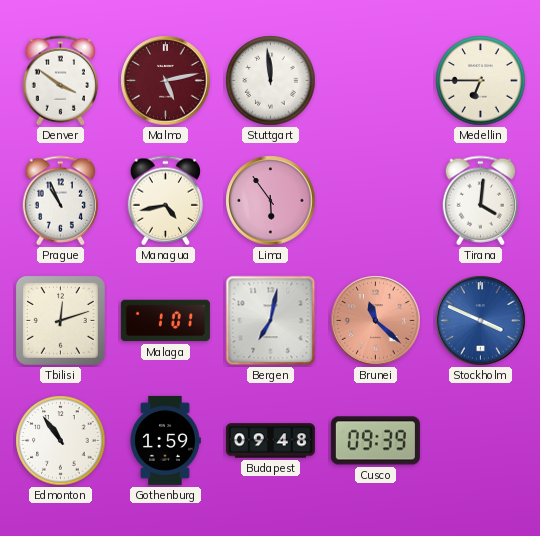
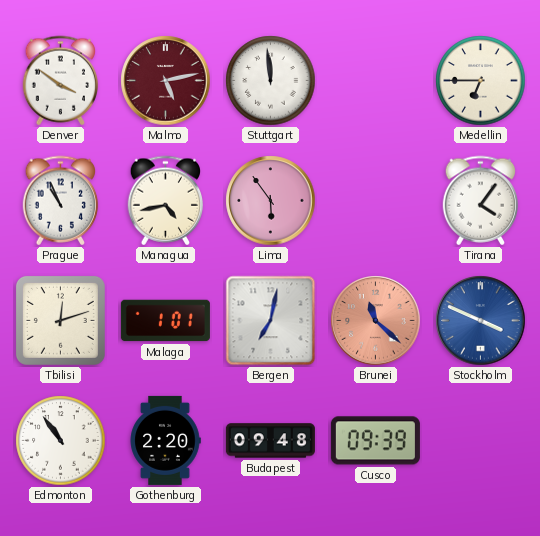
Tirana: 4:01 -> 4:06 (481, 201)
Gothenburg: 1:59 -> 2:20 (165, 440)
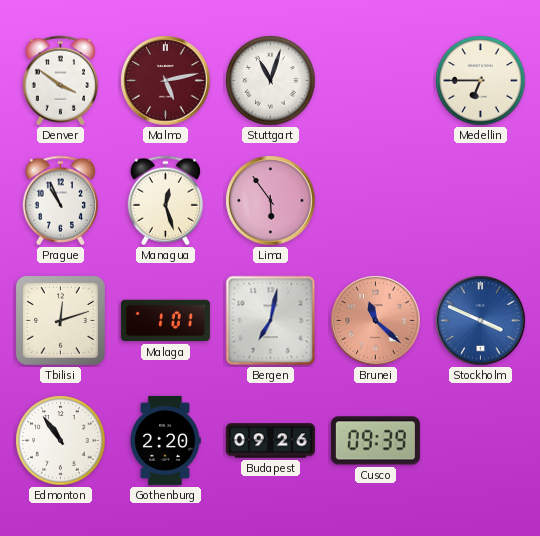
Stuttgart: 11:59 -> 11:03 (271, 81)
Managua: 4:43 -> 12:27 (166, 201)
Tirana: 4:06 -> none (481, 201)
Budapest: 09:48 -> 09:26 (270, 441)
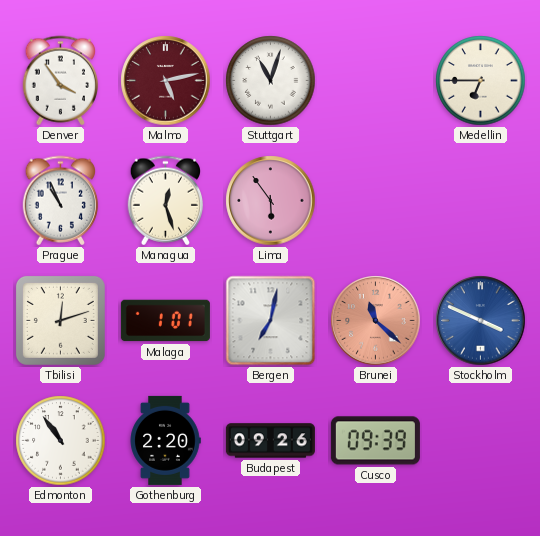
Denver: 3:51 -> 3:54 (61, 81)
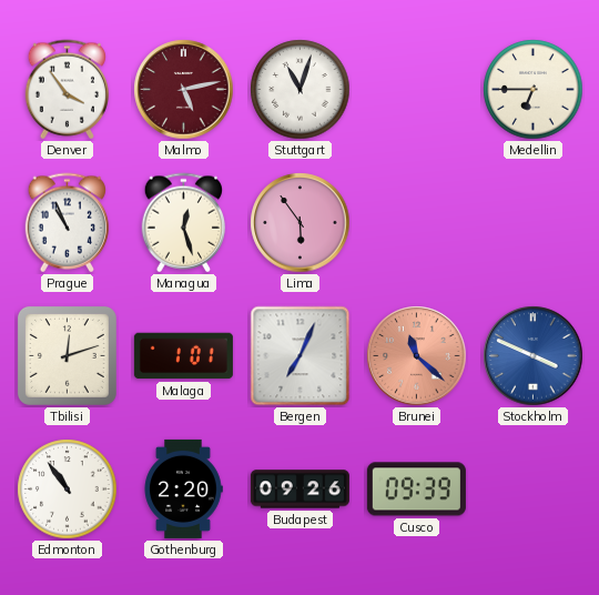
Bergen: 7:02 -> 7:04 (301, 356)
